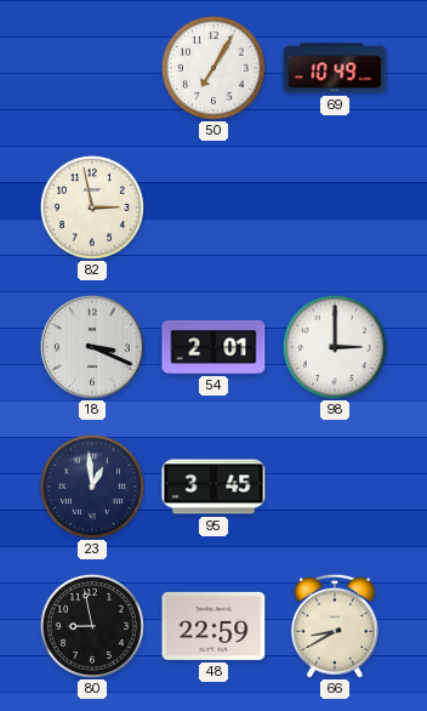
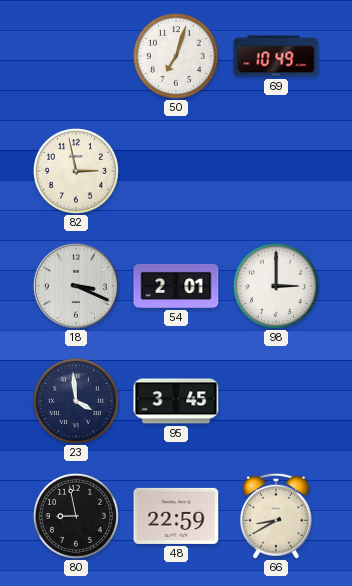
50: 7:05 -> 7:03 (176, 56)
23: 12:59 -> 3:59 (76, 401)
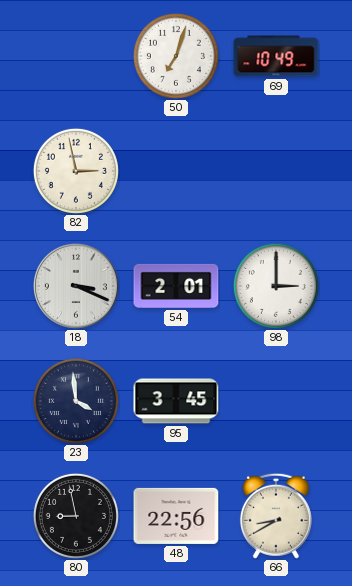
48: 22:59 -> 22:56 (176, 516)
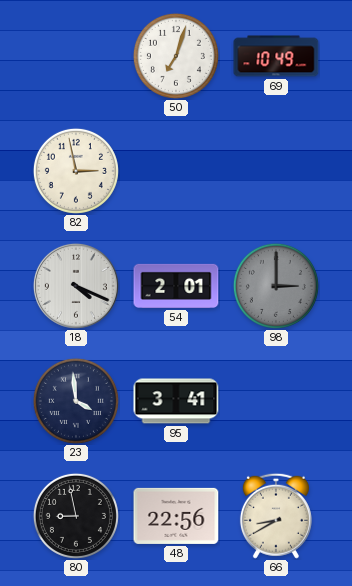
18: 3:19 -> 4:19 (76, 286)
98 dial: white -> grey (276, 286)
95: 3:45 -> 3:41 (176, 401)
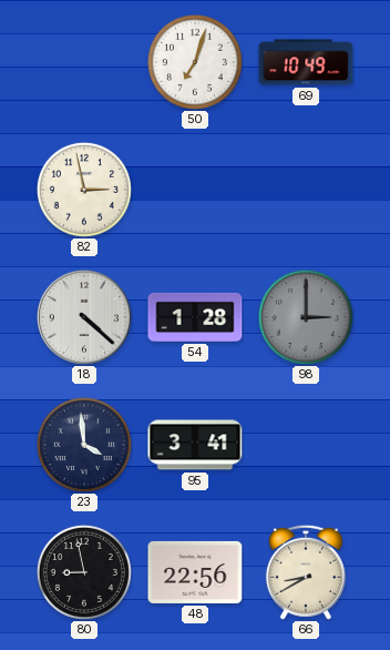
18: 4:19 -> 4:22 (84, 317)
54: 2:01 -> 1:28 (195, 317)
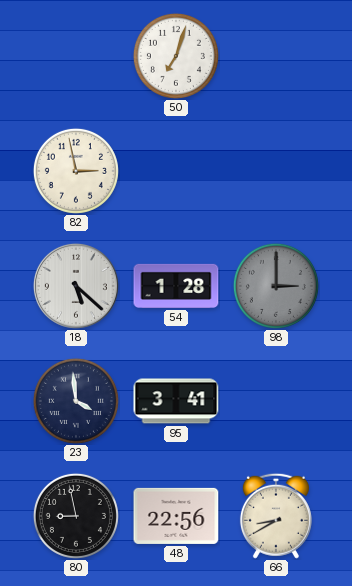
69: 10:49 -> none (306, 62)
18: 4:22 -> 5:22 (76, 286)
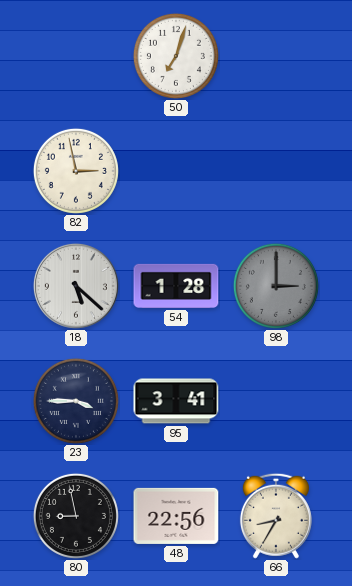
23: 3:59 -> 3:45 (76, 401)
66: 8:40 -> 8:35 (276, 516)
